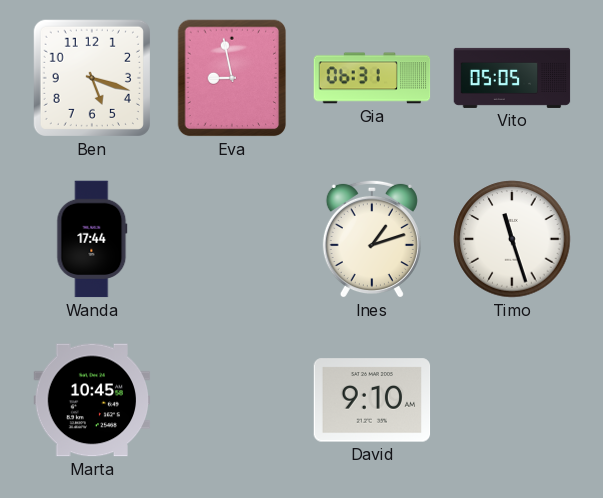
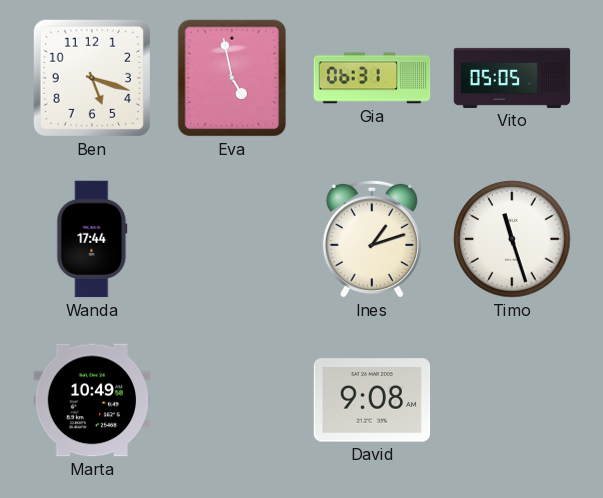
Eva: 8:58 -> 4:58 (232, 78)
Marta: 10:45 -> 10:49 (92, 400)
David: 9:10 -> 9:08 (372, 400)
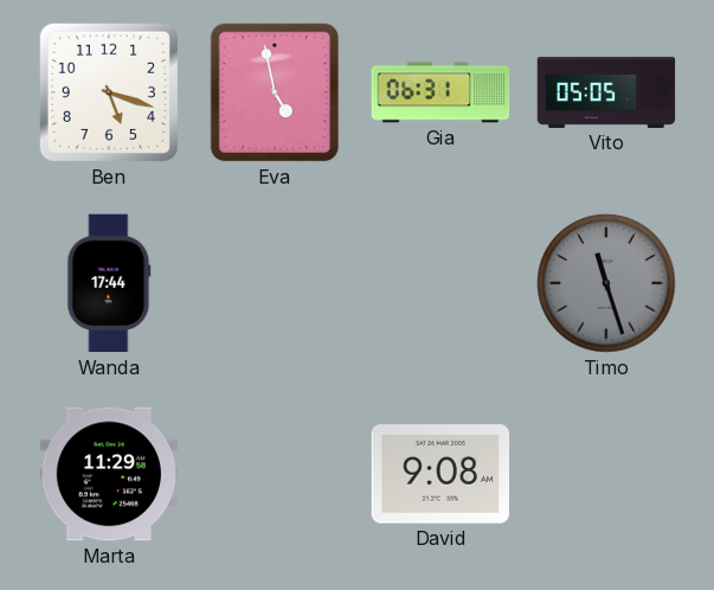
Ines: 1:12 -> none (372, 239)
Timo dial: white -> grey (606, 283)
Marta: 10:49 -> 11:29 (109, 474)
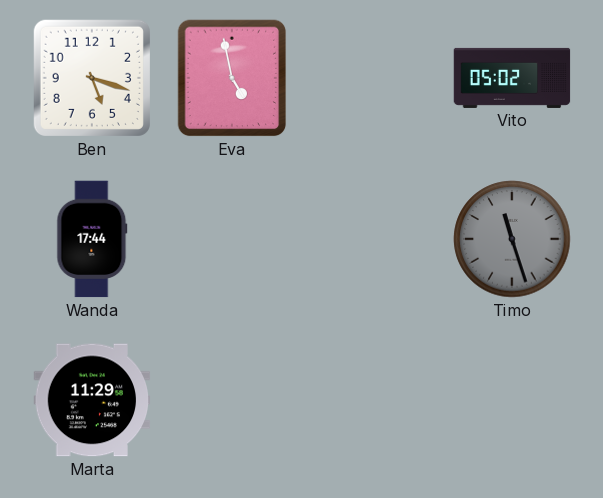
Gia: 06:31 -> none (440, 92)
Vito: 05:05 -> 05:02 (512, 78)
David: 9:08 -> none (440, 474)
